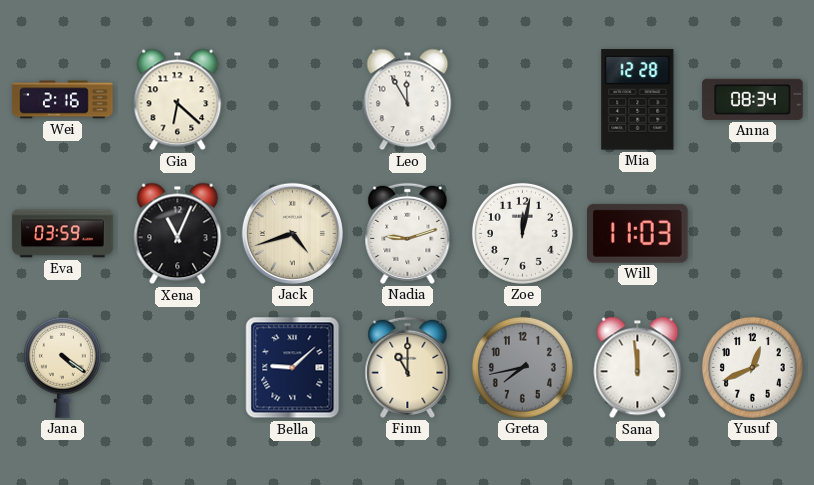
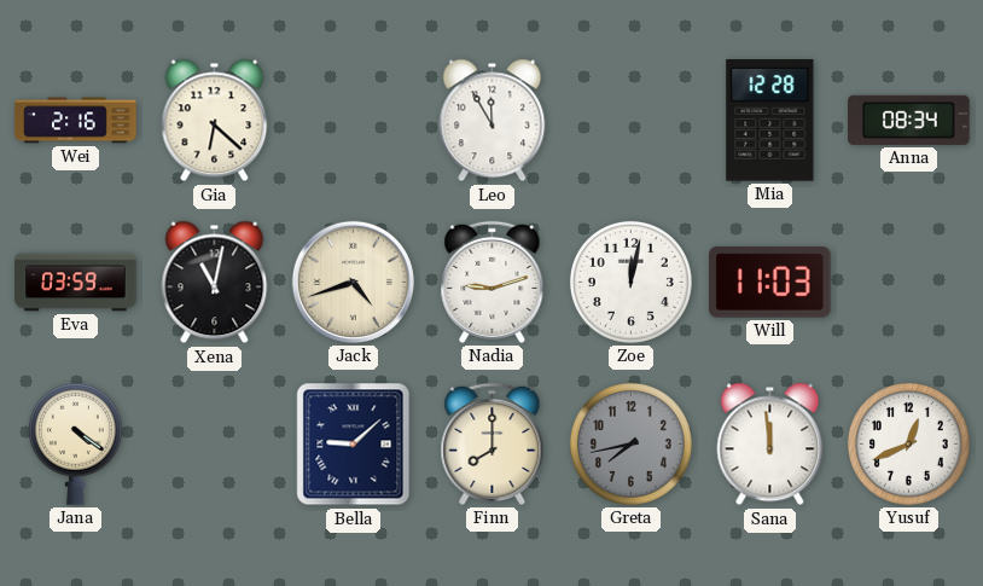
Xena: 11:04 -> 11:02 (215, 283)
Finn: 11:00 -> 8:00 (493, 443)
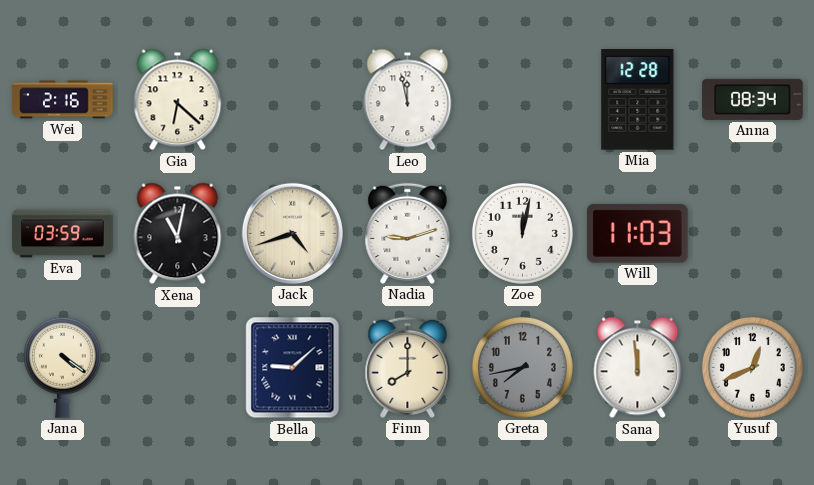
Leo: 11:55 -> 11:58 (408, 100)
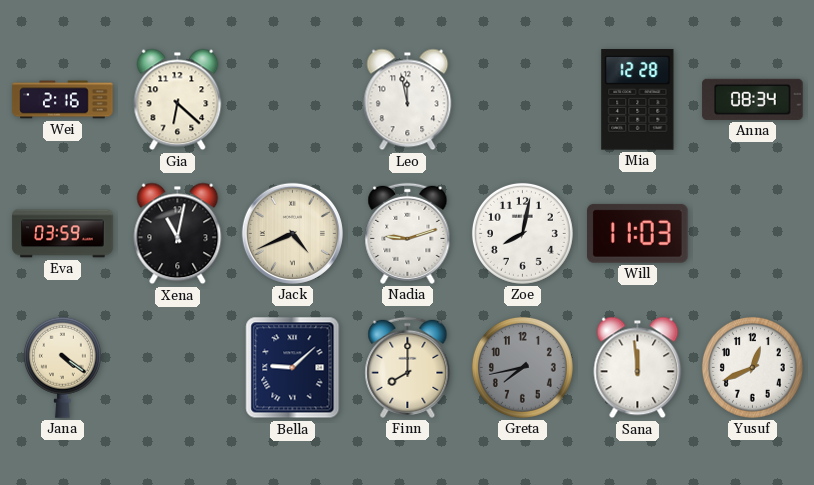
Jack: 4:42 -> 4:41 (292, 233)
Zoe: 12:02 -> 8:02 (522, 233)
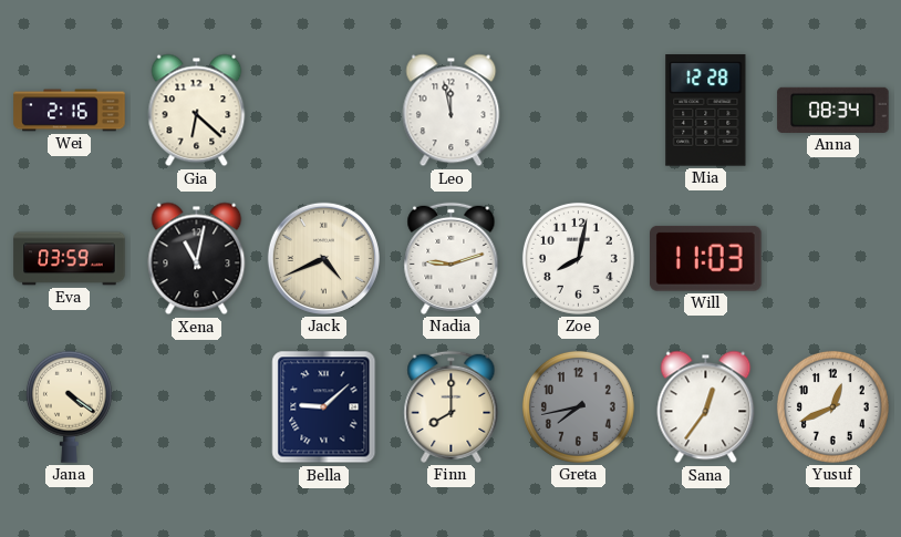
Sana: 11:59 -> 12:36 (706, 407)
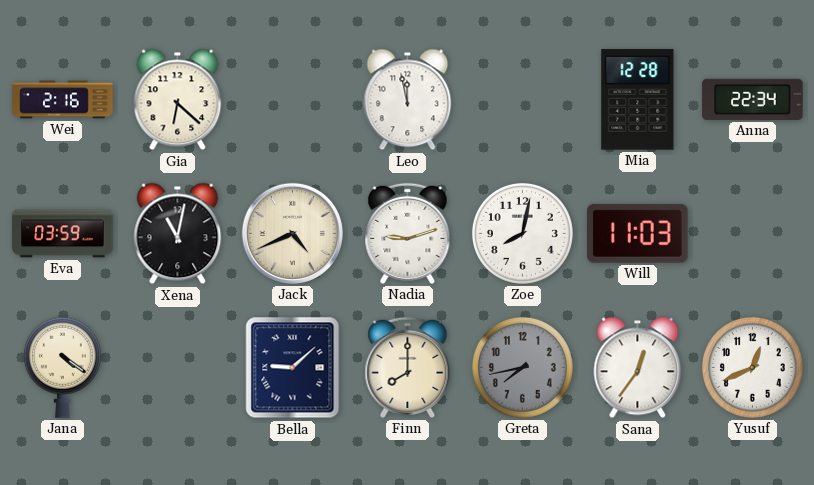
Anna: 08:34 -> 22:34 (753, 99)
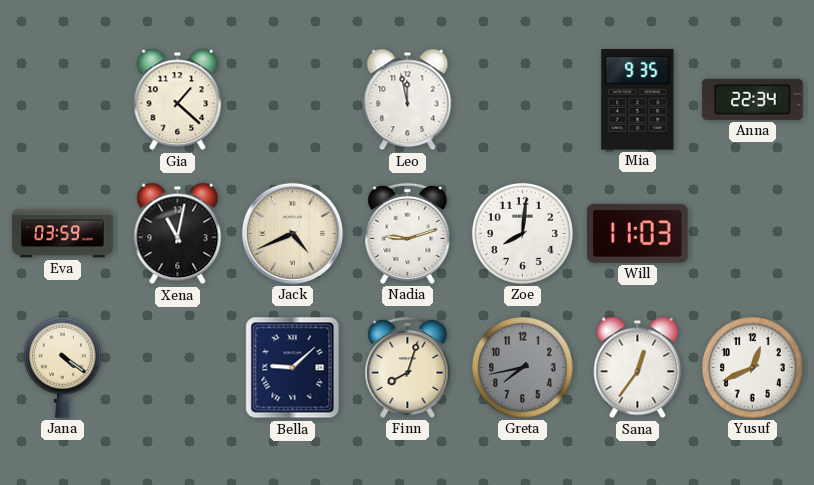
Wei: 2:16 -> none (63, 100)
Gia: 6:22 -> 1:22 (178, 100)
Mia: 12:28 -> 9:35 (638, 100)
Zoe: 8:02 -> 8:01 (522, 233)
Finn: 8:00 -> 8:03 (408, 367)
